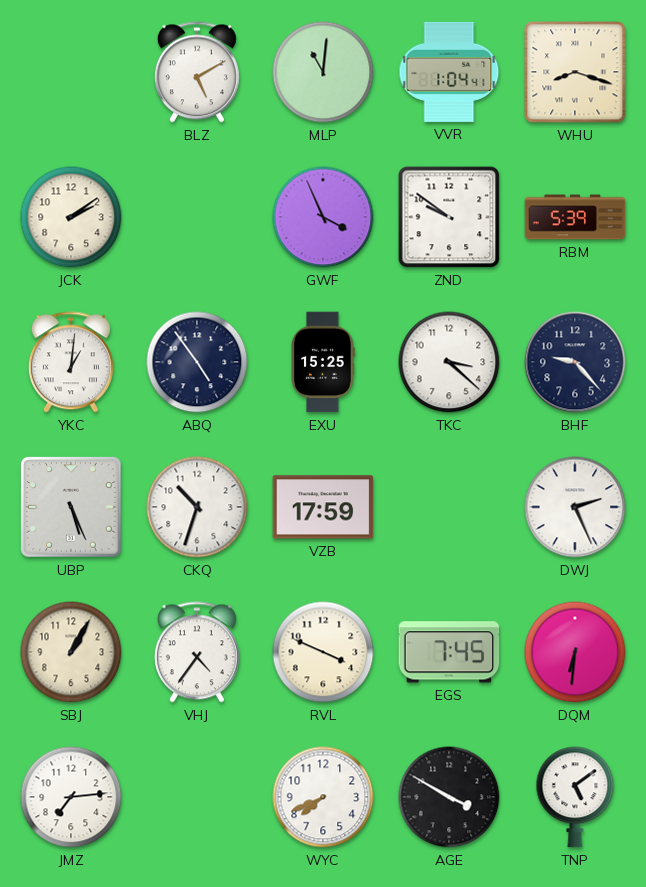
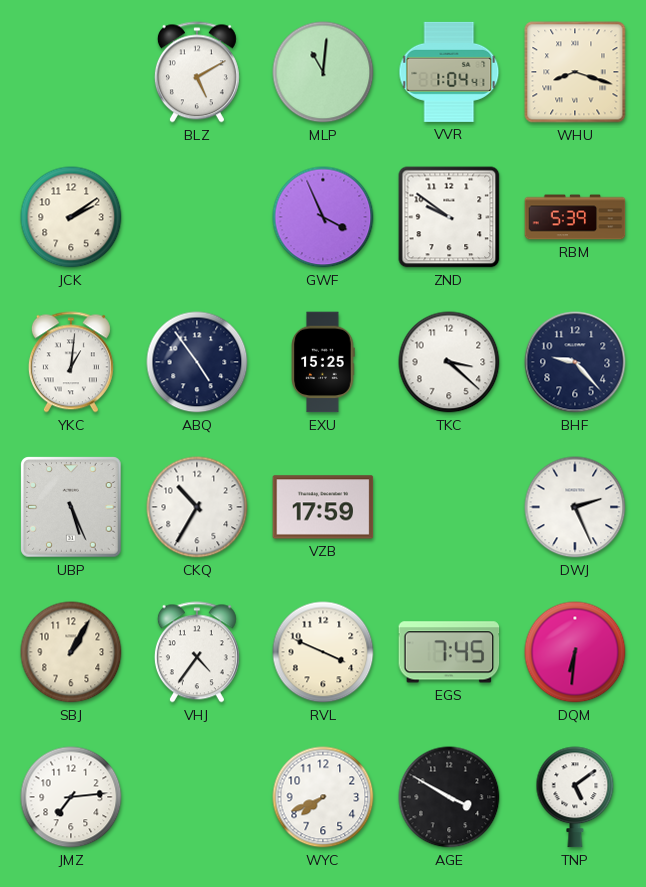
CKQ: 10:33 -> 10:35 (197, 507)
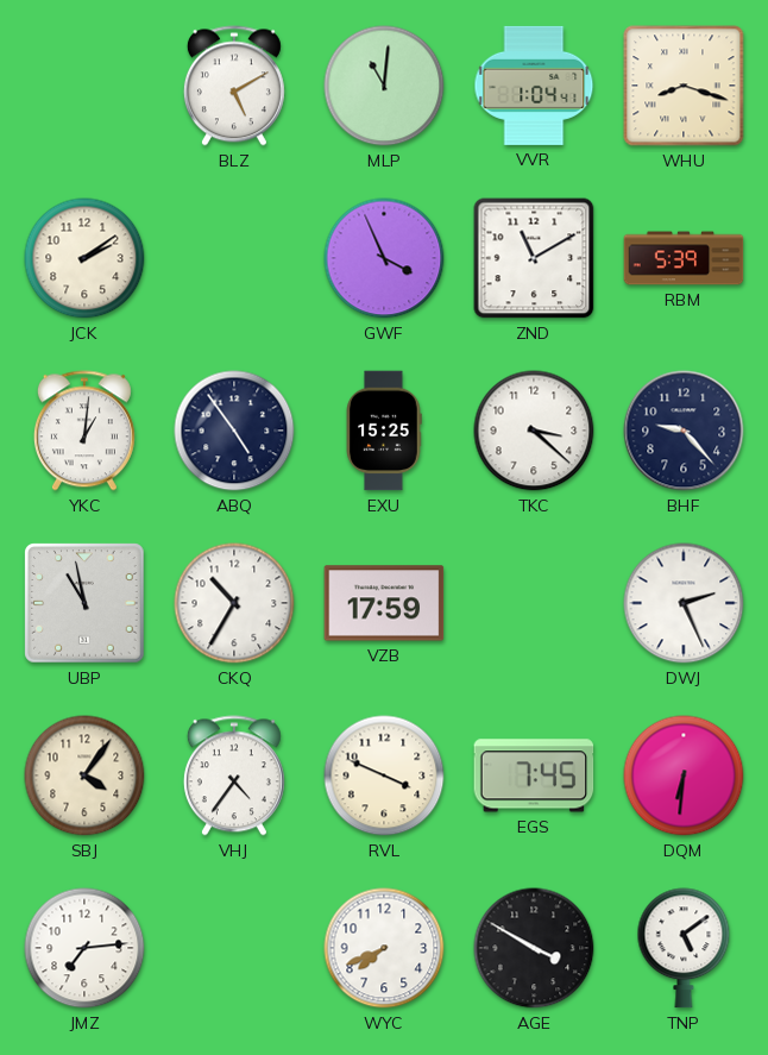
ZND: 9:51 -> 11:10 (534, 258)
UBP: 5:26 -> 10:58 (84, 603)
SBJ: 1:05 -> 4:06 (84, 775)
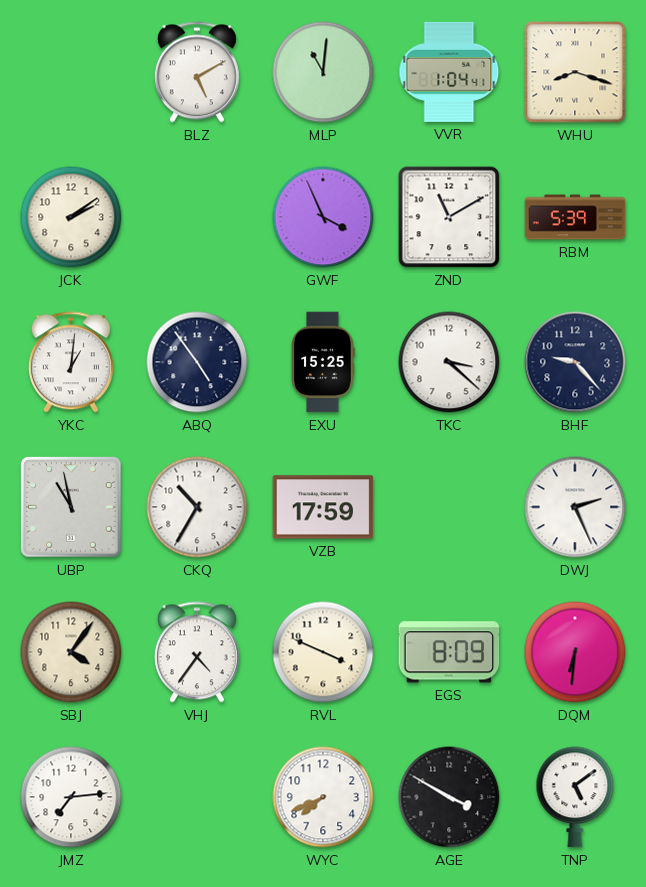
EGS: 7:45 -> 8:09 (449, 652)
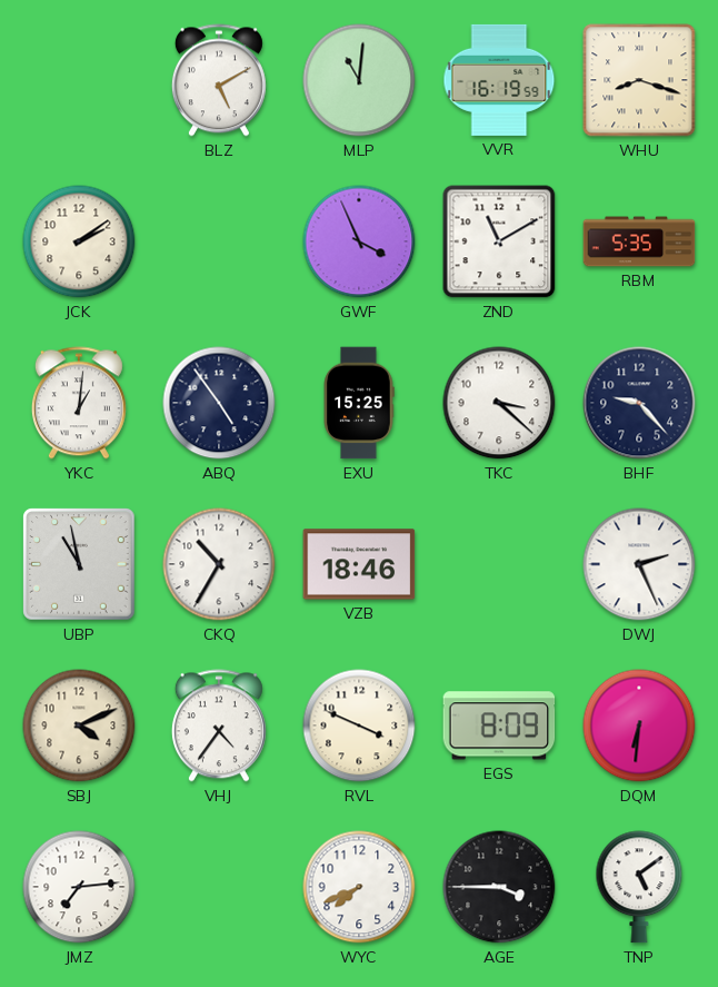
VVR: 1:04 -> 16:19 (499, 80)
RBM: 5:39 -> 5:35 (639, 241)
VZB: 17:59 -> 18:46 (359, 564)
SBJ: 4:06 -> 4:11 (79, 726)
AGE: 3:50 -> 3:45 (499, 887)
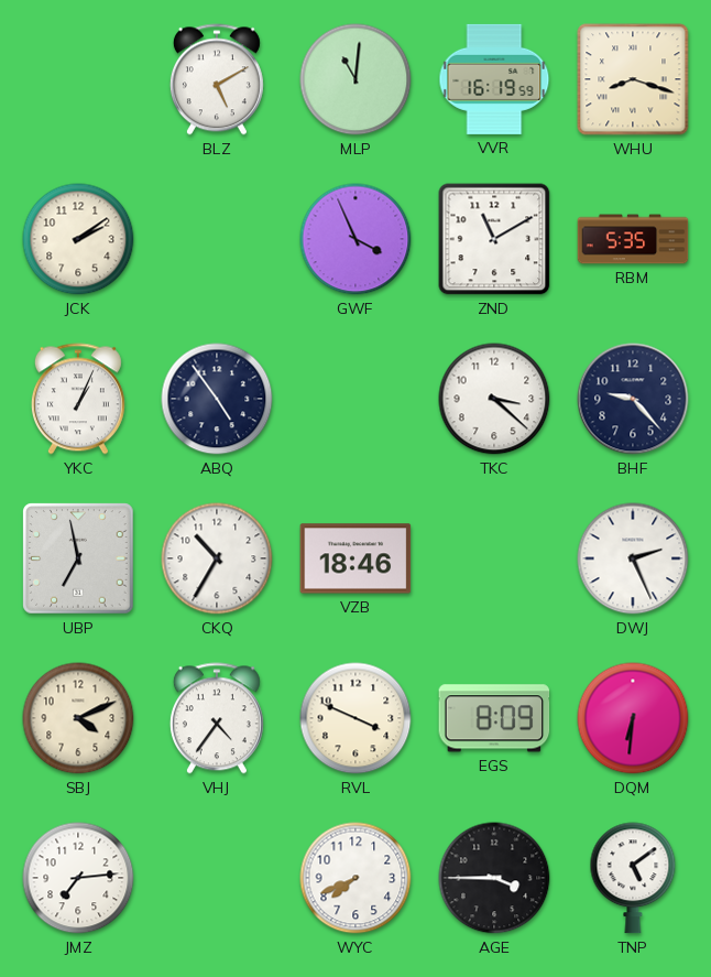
YKC: 1:01 -> 1:04 (78, 399)
EXU: 15:25 -> none (359, 403)
UBP: 10:58 -> 6:58 (78, 558)
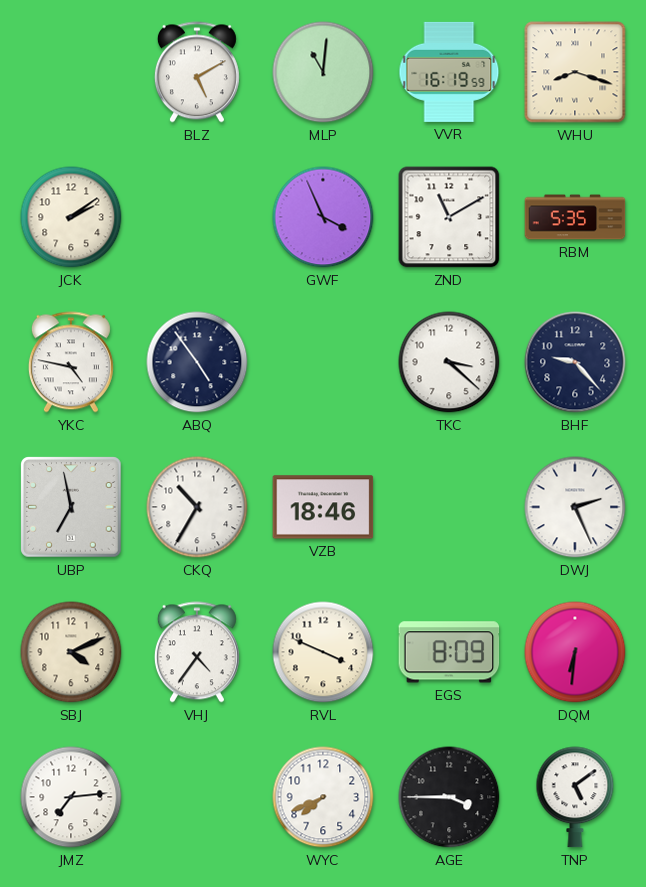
YKC: 1:04 -> 4:47 (71, 362)
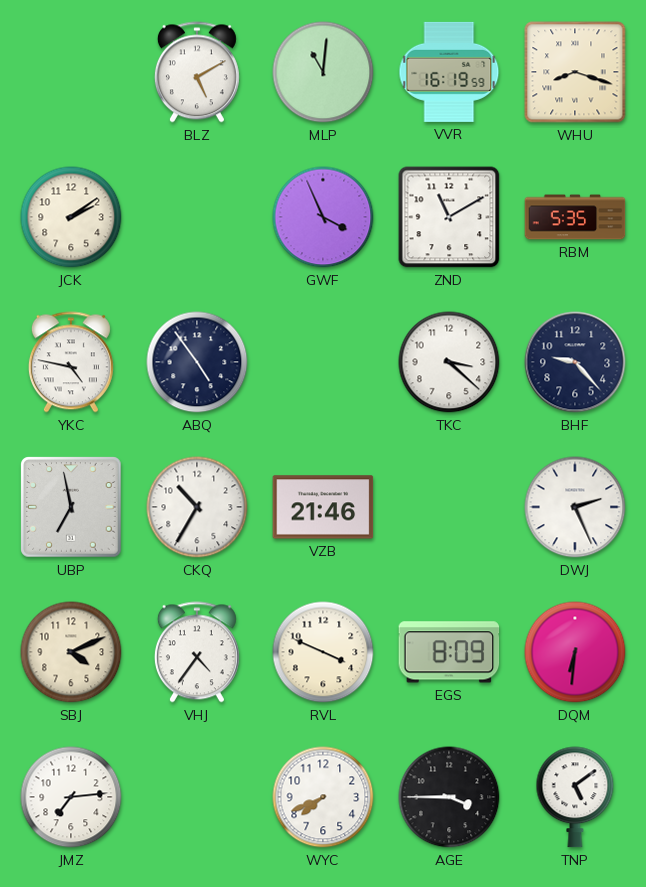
VZB: 18:46 -> 21:46 (323, 507)
